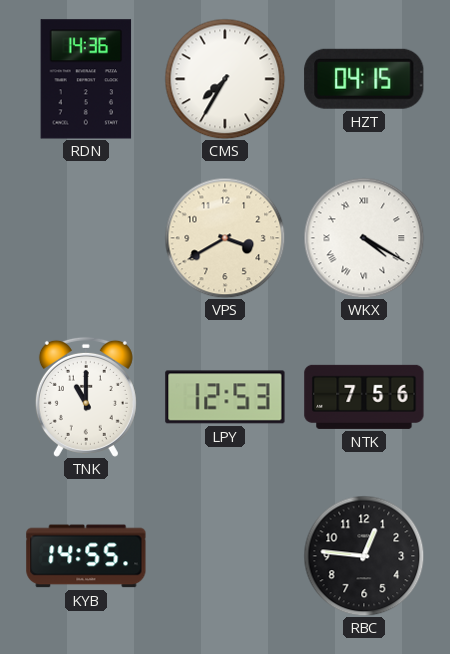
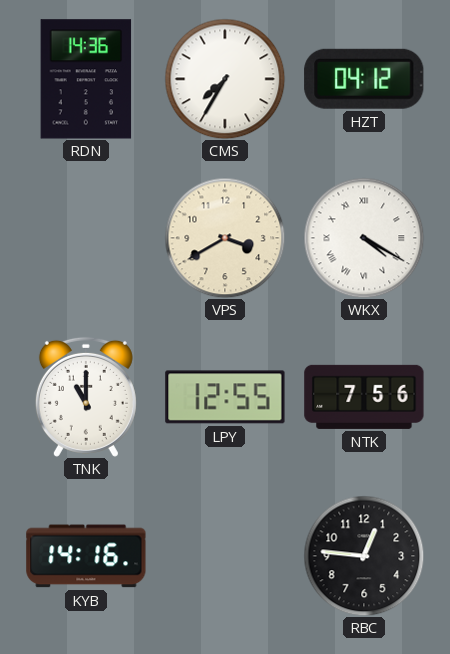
HZT: 04:15 -> 04:12 (364, 79)
LPY: 12:53 -> 12:55 (225, 397)
KYB: 14:55 -> 14:16 (86, 556)
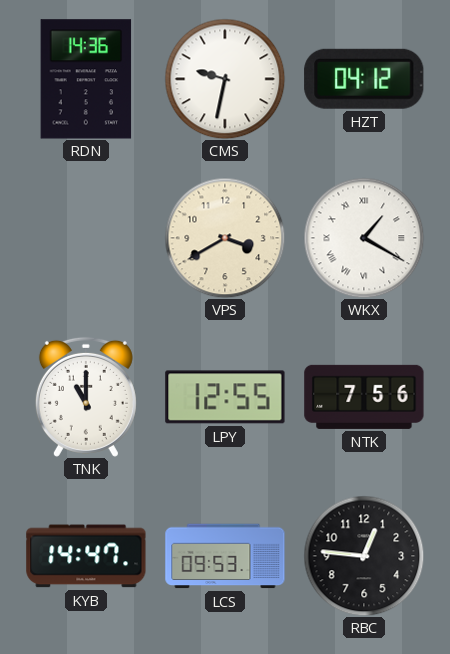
CMS: 7:35 -> 9:32 (225, 79)
WKX: 4:20 -> 1:20 (364, 238)
KYB: 14:16 -> 14:47 (86, 556)
LCS: none -> 09:53 (225, 556)
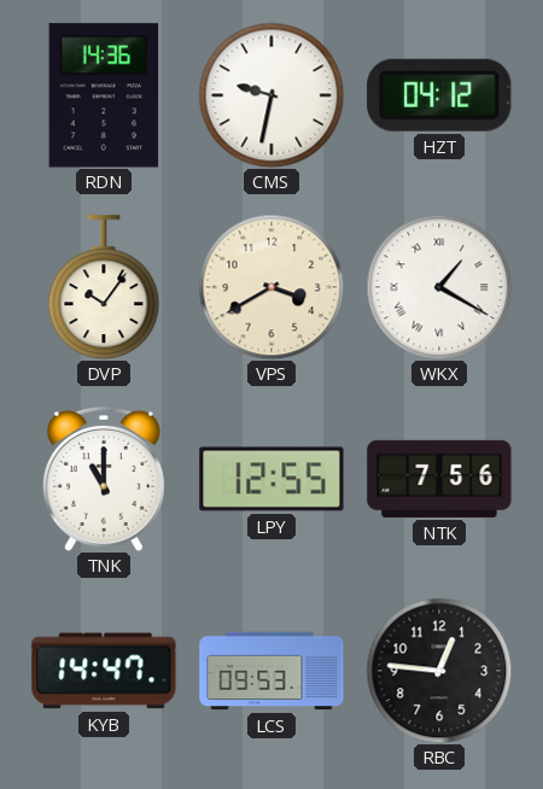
DVP: none -> 10:06 (104, 287)
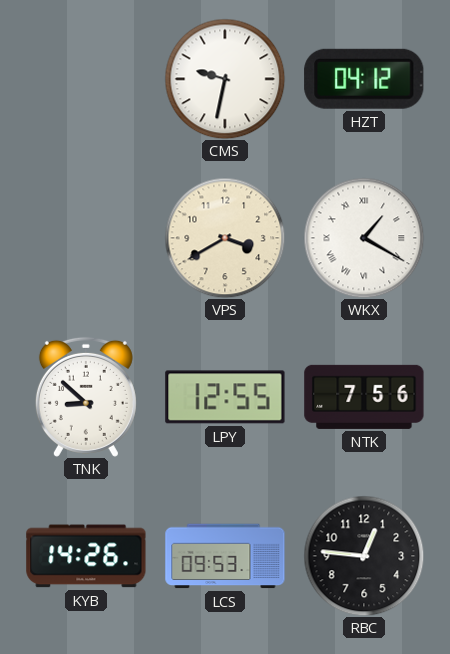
RDN: 14:36 -> none (104, 95)
DVP: 10:06 -> none (104, 287)
TNK: 11:00 -> 8:52 (86, 397)
KYB: 14:47 -> 14:26 (86, 556)
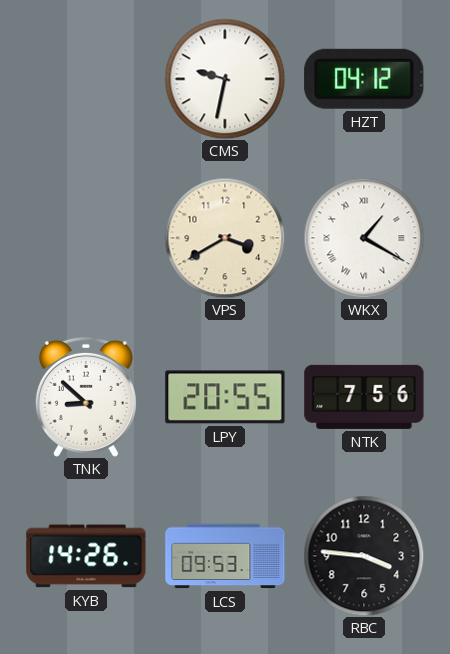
LPY: 12:55 -> 20:55 (225, 397)
RBC: 12:46 -> 3:46 (364, 556)
